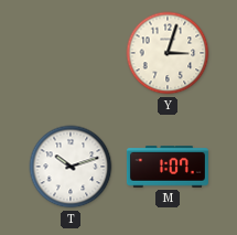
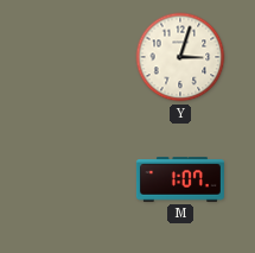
T: 10:12 -> none (71, 167)
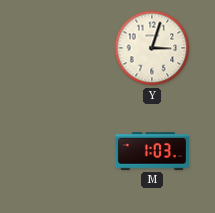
M: 1:07 -> 1:03 (152, 151)
